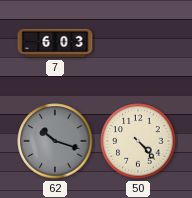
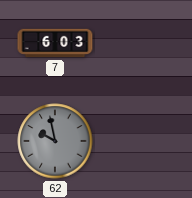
62: 10:18 -> 9:58 (55, 141)
50: 4:23 -> none (138, 141)
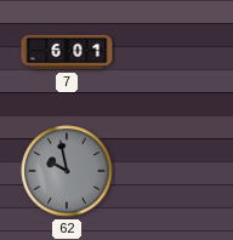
7: 6:03 -> 6:01 (67, 52)
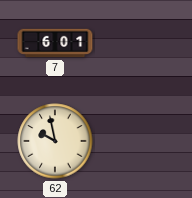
62 dial: grey -> cream (55, 141)
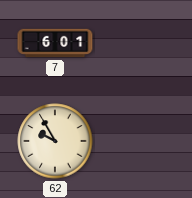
62: 9:58 -> 9:55 (55, 141)
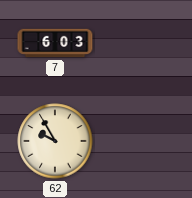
7: 6:01 -> 6:03 (55, 43)
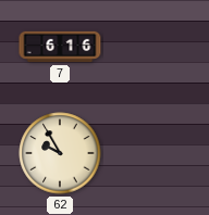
7: 6:03 -> 6:16 (60, 47)
